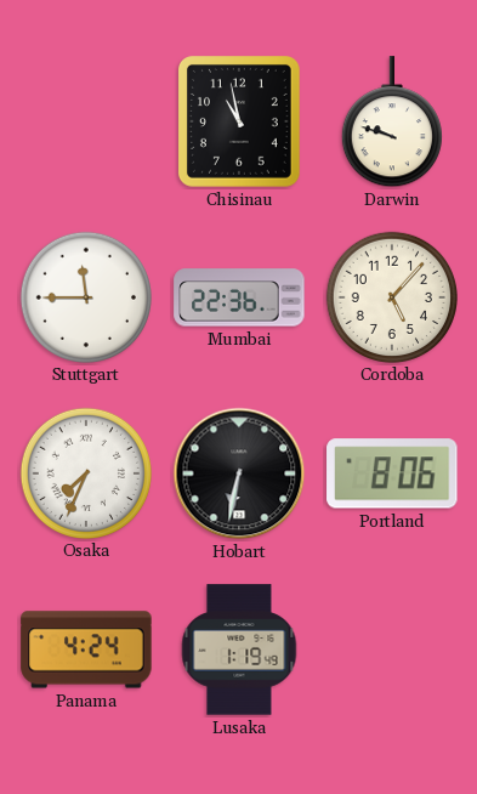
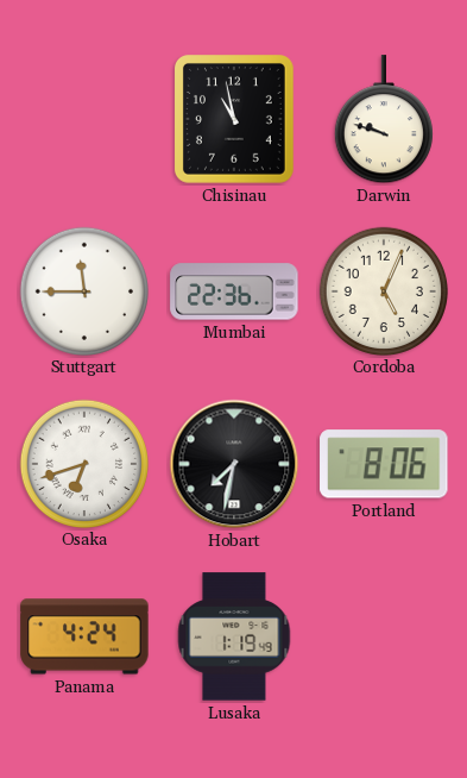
Cordoba: 5:07 -> 5:04 (383, 290)
Osaka: 7:34 -> 6:42 (83, 463)
Hobart: 6:32 -> 7:32 (234, 464)
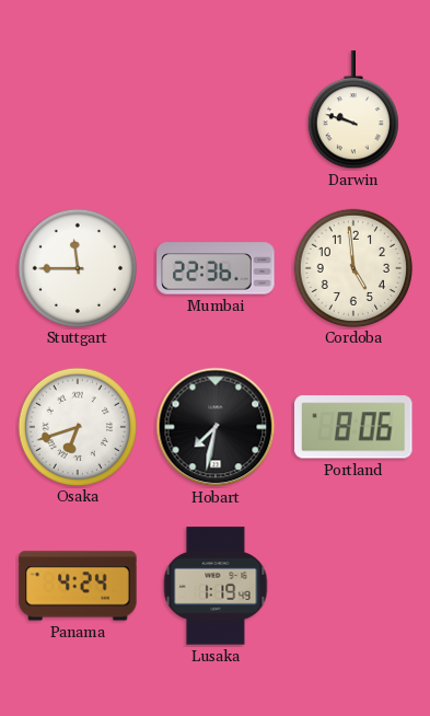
Chisinau: 10:58 -> none (235, 120)
Cordoba: 5:04 -> 4:59 (352, 267)
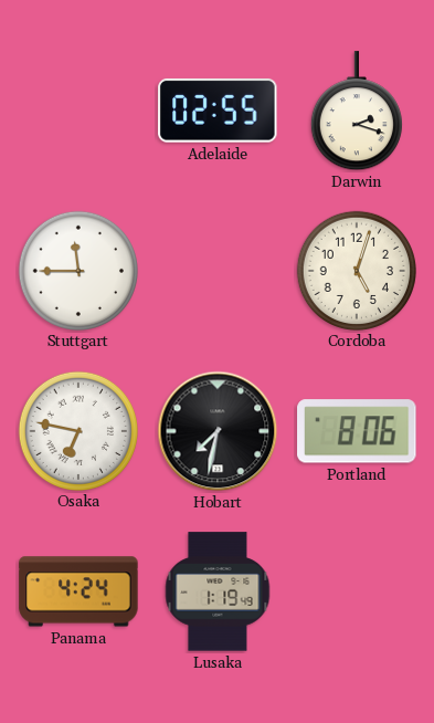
Adelaide: none -> 02:55 (218, 111)
Darwin: 9:48 -> 2:18 (357, 112)
Mumbai: 22:36 -> none (216, 268)
Cordoba: 4:59 -> 5:03 (356, 270)
Osaka: 6:42 -> 6:47 (77, 430)
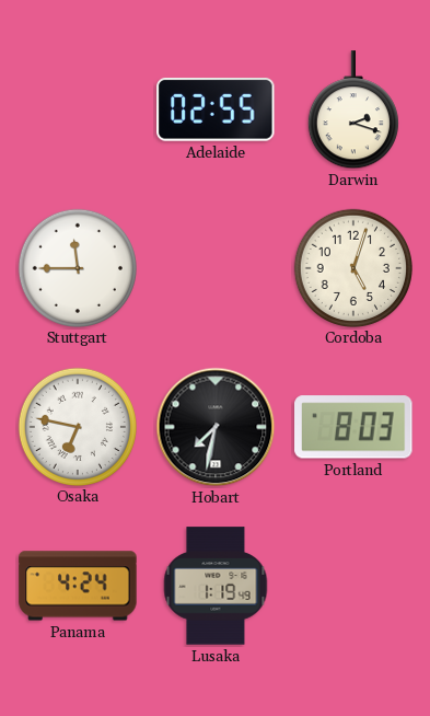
Portland: 8:06 -> 8:03 (353, 427)
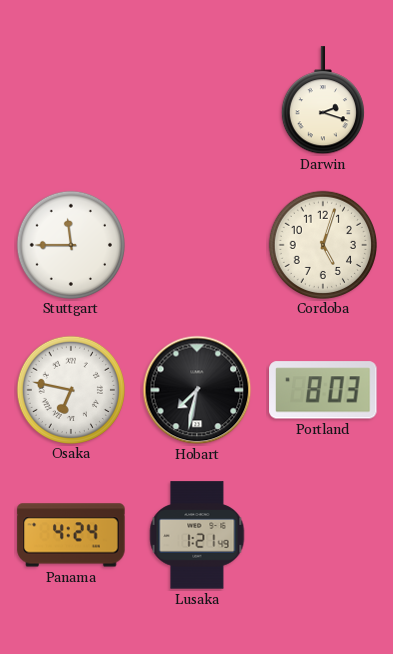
Adelaide: 02:55 -> none (216, 109)
Lusaka: 1:19 -> 1:21 (197, 535)
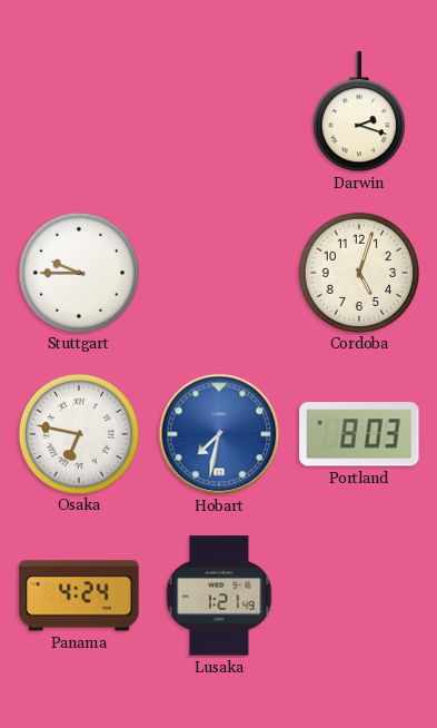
Stuttgart: 11:45 -> 9:45 (78, 272)
Hobart dial: black -> blue (219, 434)
